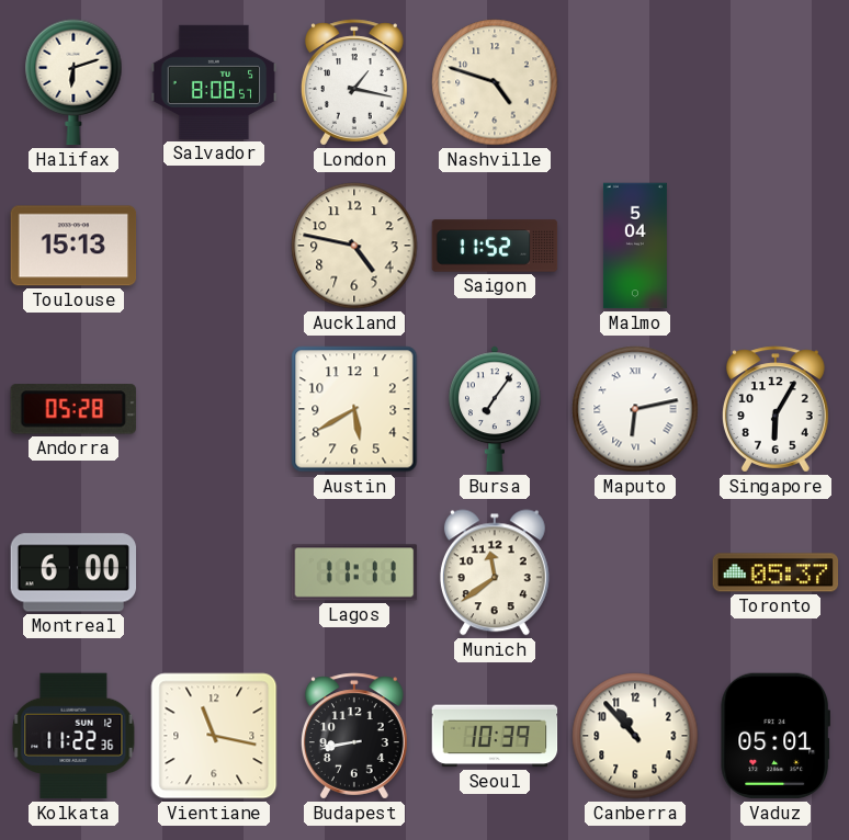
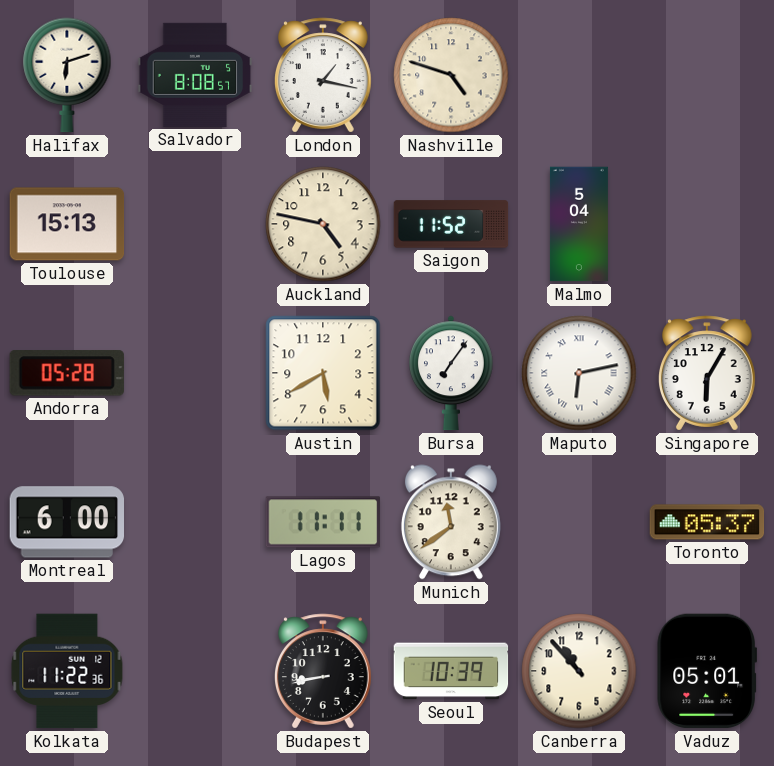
Vientiane: 11:17 -> none (214, 736)
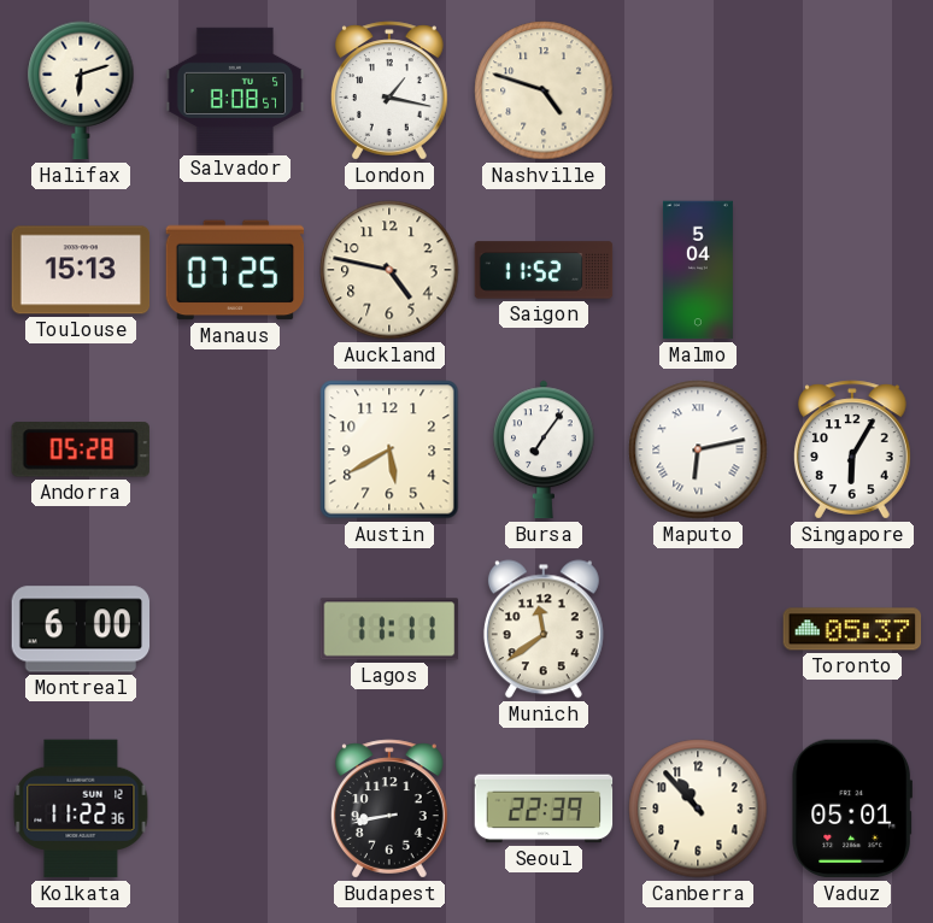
Manaus: none -> 07:25 (235, 270)
Seoul: 10:39 -> 22:39 (544, 809)
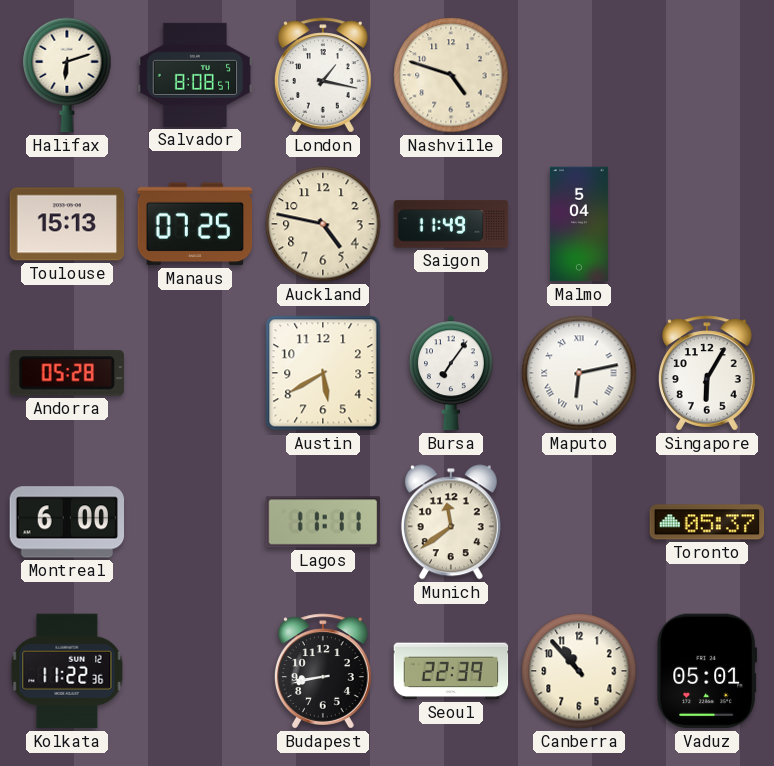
Saigon: 11:52 -> 11:49 (451, 224)
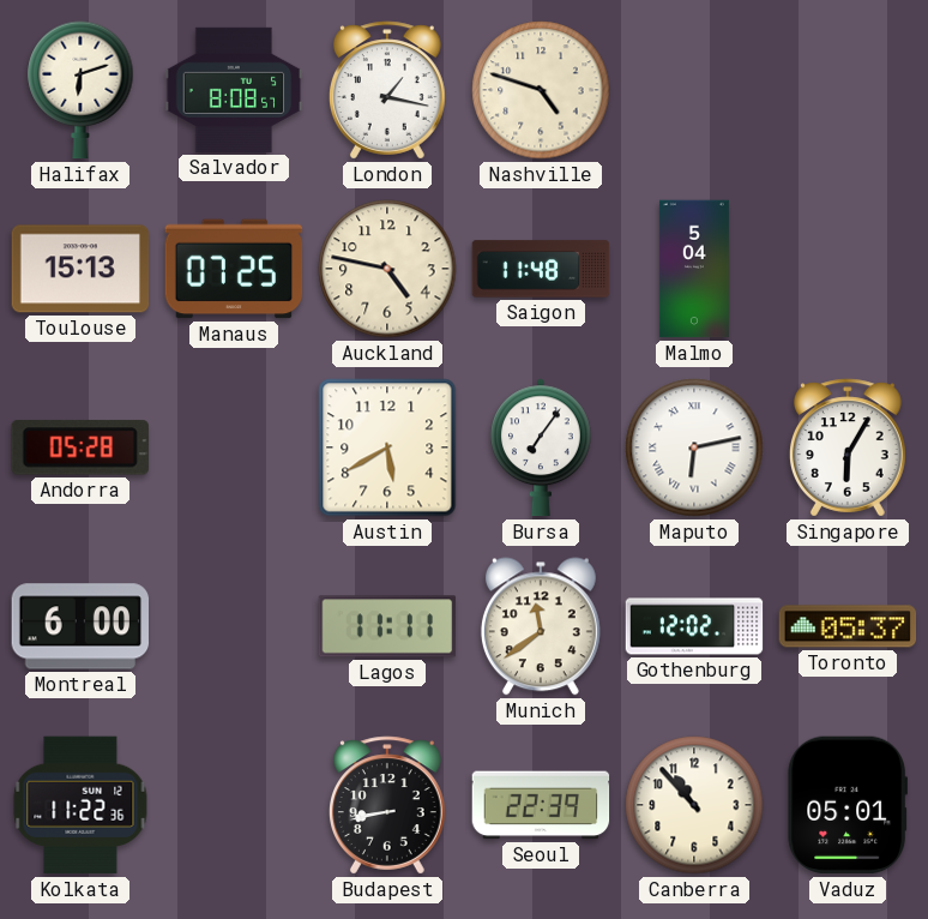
Saigon: 11:49 -> 11:48 (541, 269)
Gothenburg: none -> 12:02 (694, 626)
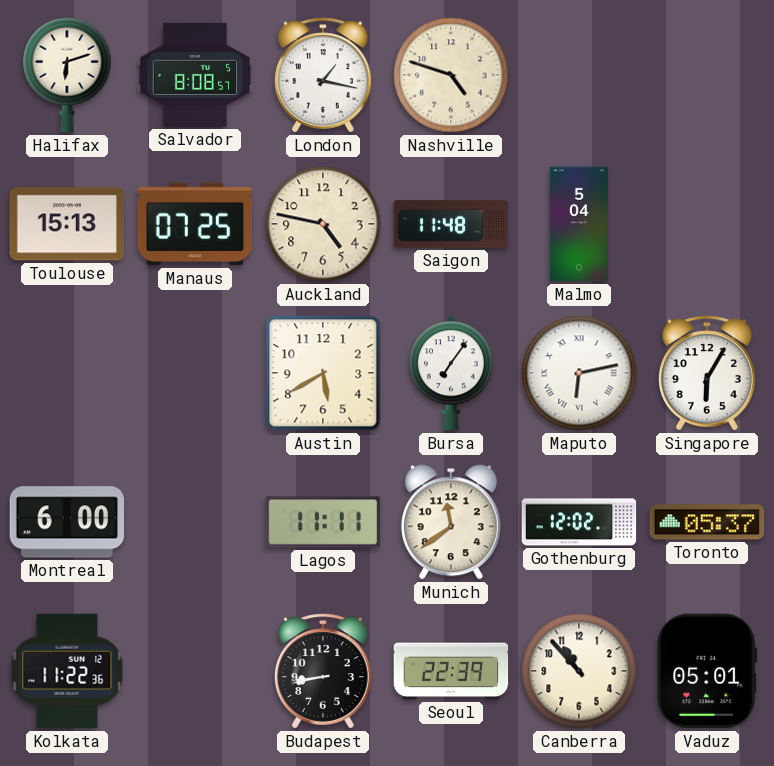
Andorra: 05:28 -> none (80, 448)
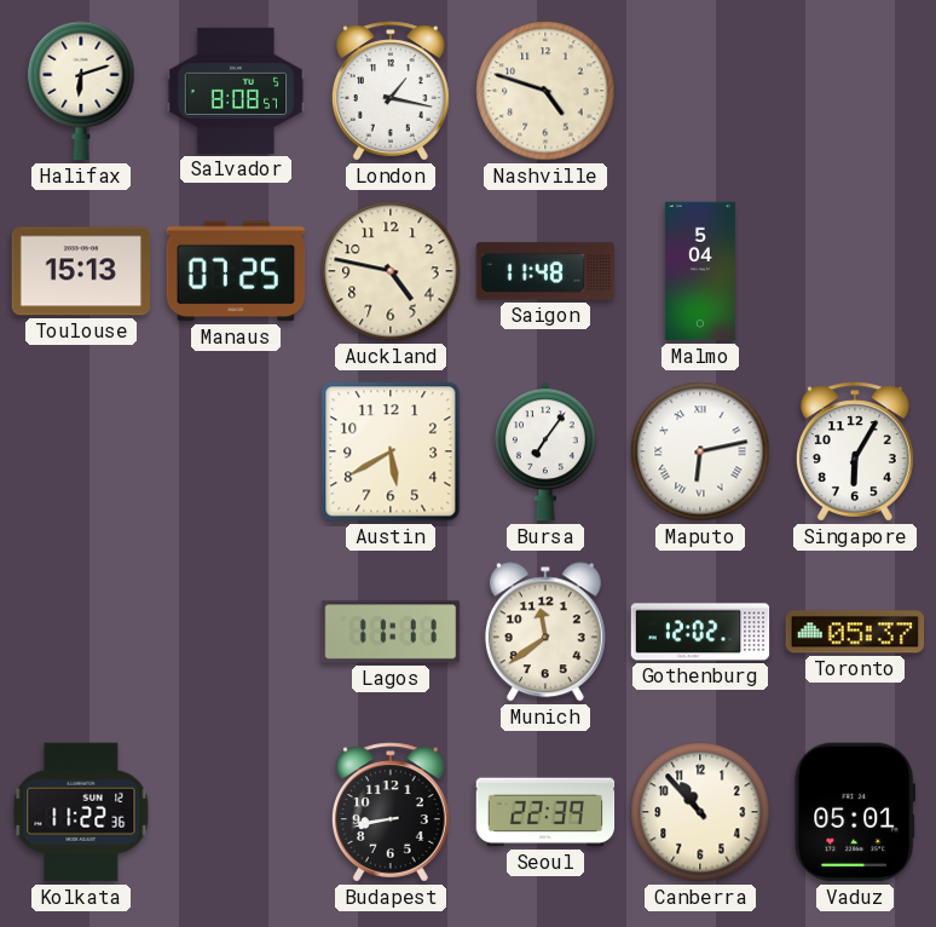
Montreal: 6:00 -> none (67, 522)
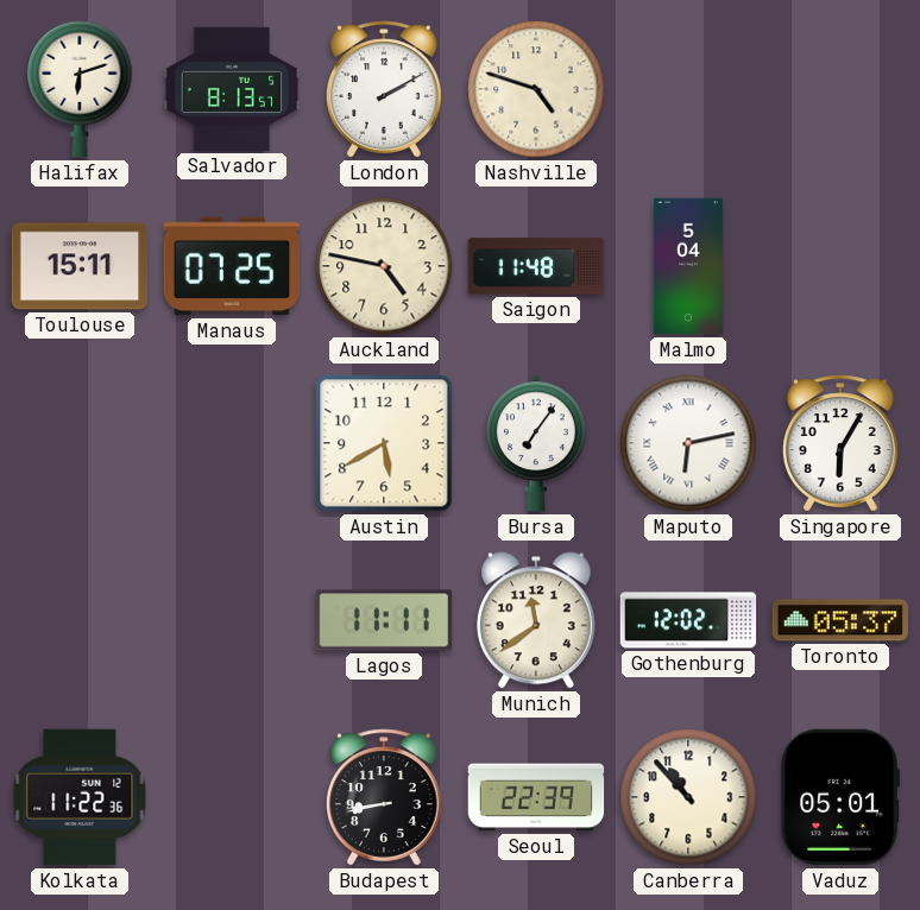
Salvador: 8:08 -> 8:13 (232, 89)
London: 1:17 -> 2:10 (384, 89)
Toulouse: 15:13 -> 15:11 (80, 266)
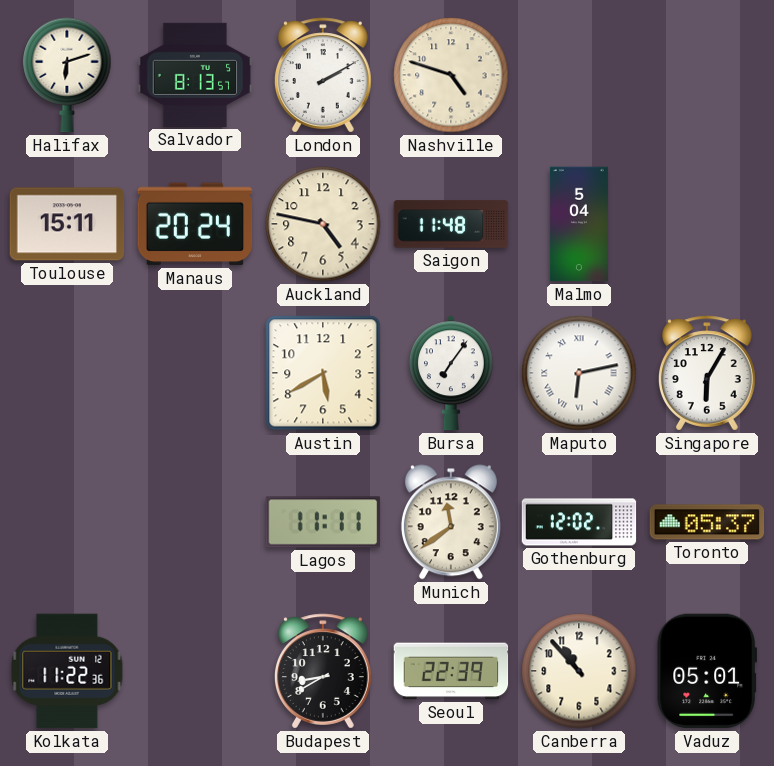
Manaus: 07:25 -> 20:24 (195, 224)
Budapest: 8:43 -> 8:40 (323, 671)
